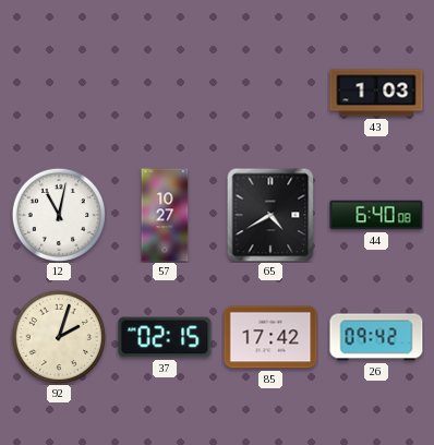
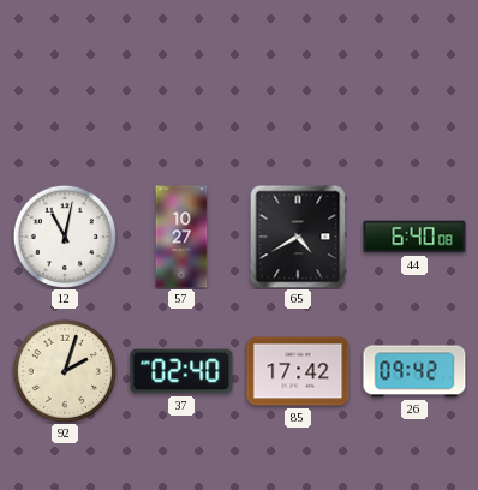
43: 1:03 -> none (376, 93)
37: 02:15 -> 02:40 (181, 371)
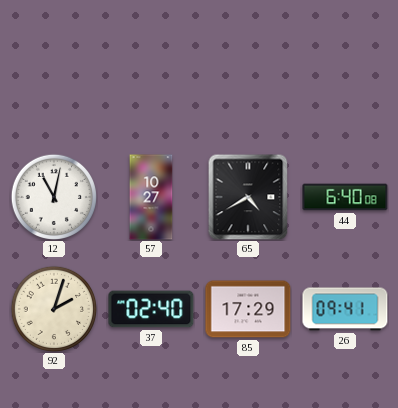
85: 17:42 -> 17:29 (248, 309)
26: 09:42 -> 09:41 (345, 309)
